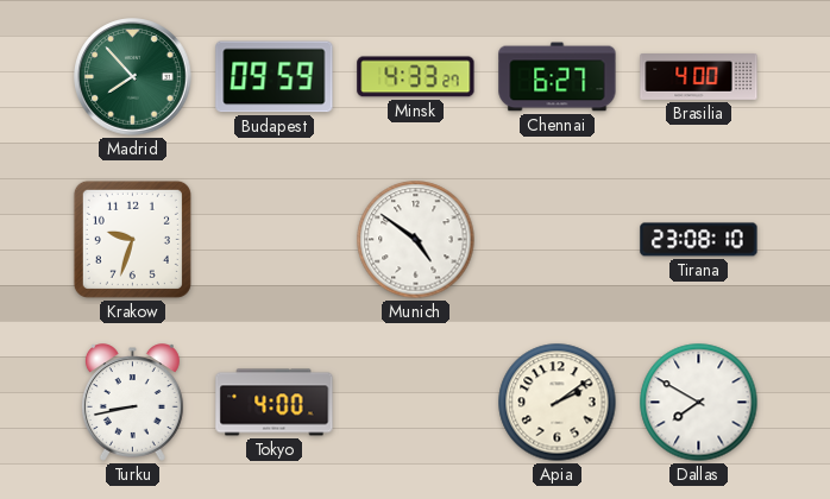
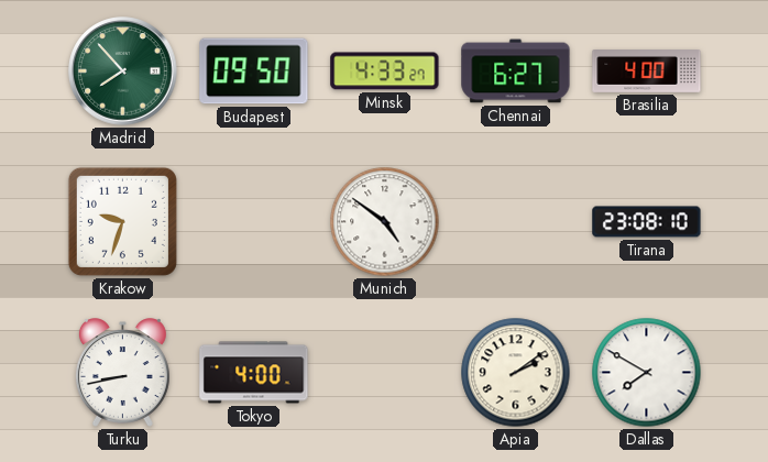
Budapest: 09:59 -> 09:50 (254, 71)
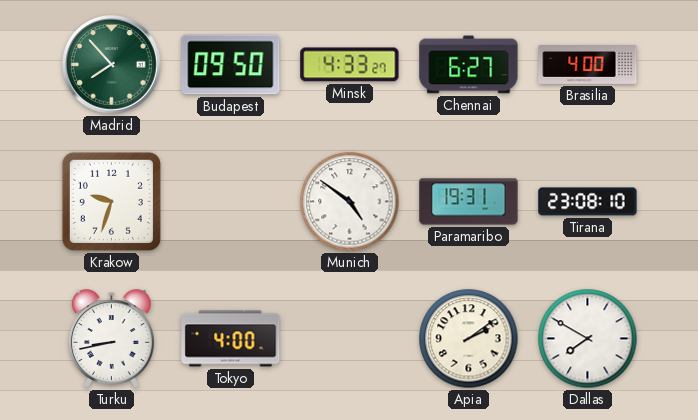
Paramaribo: none -> 19:31 (469, 202)
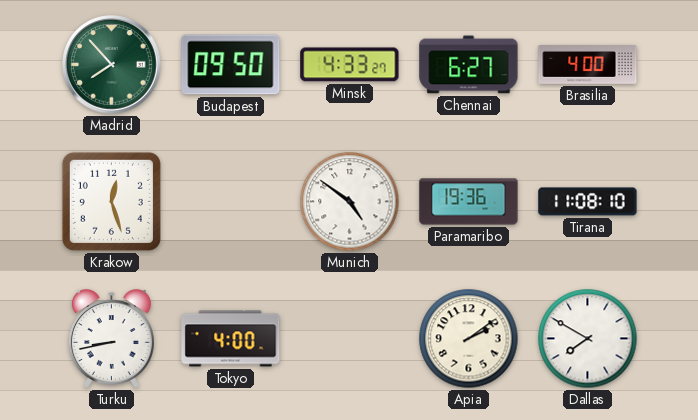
Krakow: 9:33 -> 12:27 (111, 201)
Paramaribo: 19:31 -> 19:36 (469, 202)
Tirana: 23:08 -> 11:08 (588, 202)
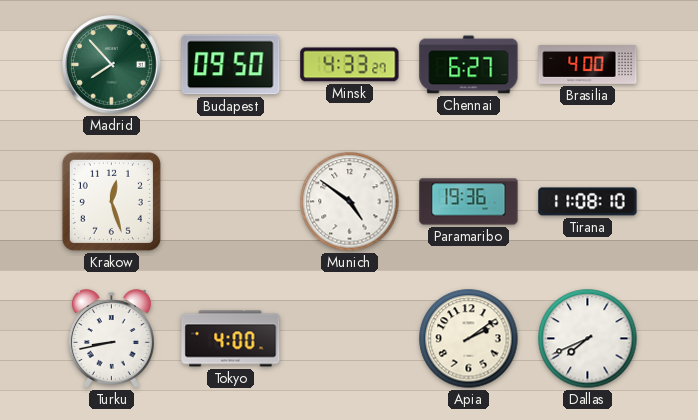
Dallas: 7:50 -> 7:41 (588, 339)
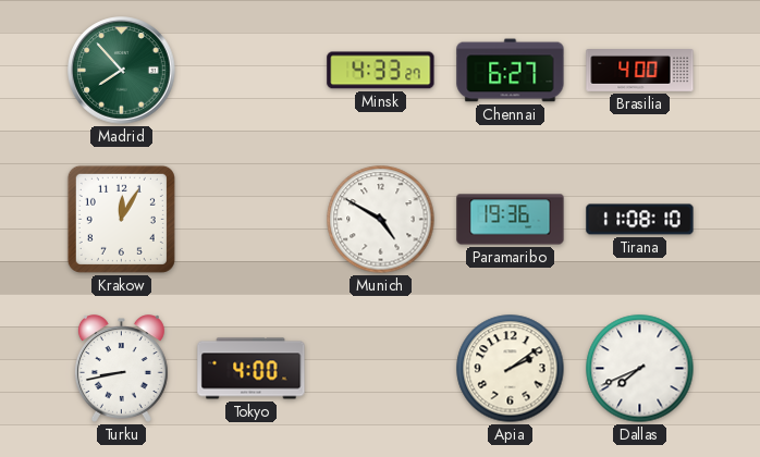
Budapest: 09:50 -> none (231, 65)
Krakow: 12:27 -> 12:05 (121, 219)
Munich: 4:51 -> 4:50 (381, 220)
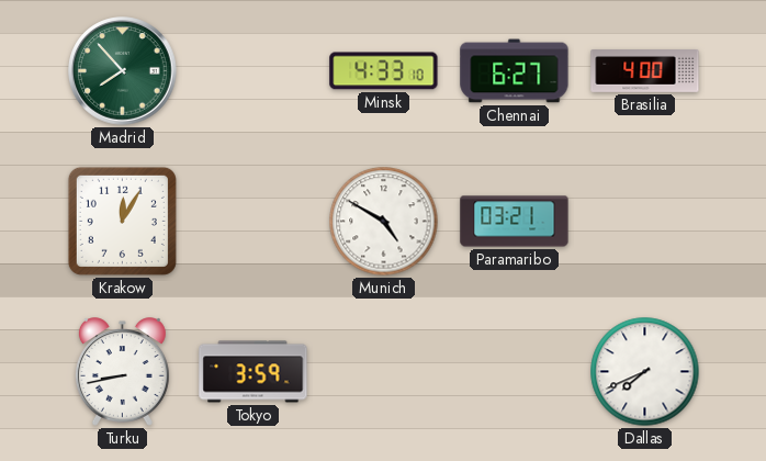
Minsk: 4:33:27 -> 4:33:10 (384, 71)
Paramaribo: 19:36 -> 03:21 (515, 222)
Tirana: 11:08 -> none (640, 220)
Tokyo: 4:00 -> 3:59 (254, 372)
Apia: 2:09 -> none (511, 369)
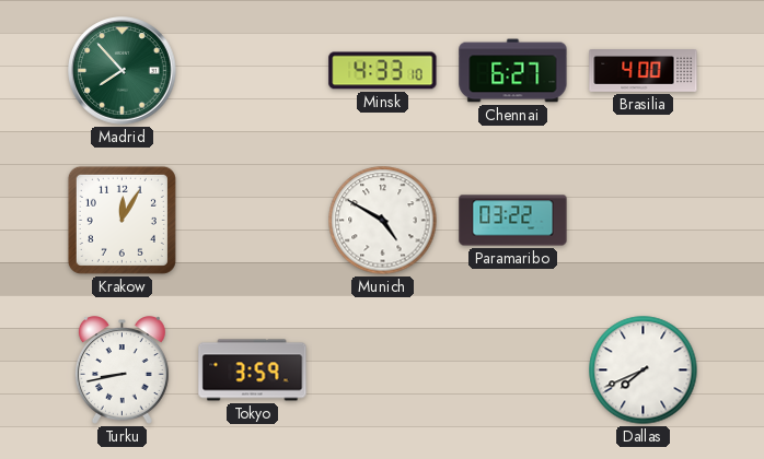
Paramaribo: 03:21 -> 03:22 (513, 221)
